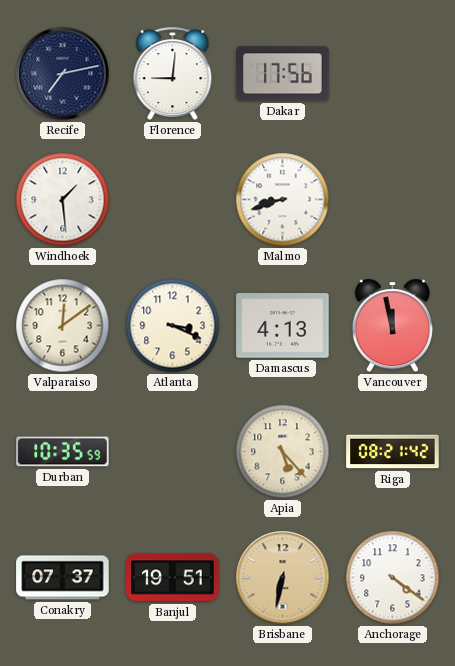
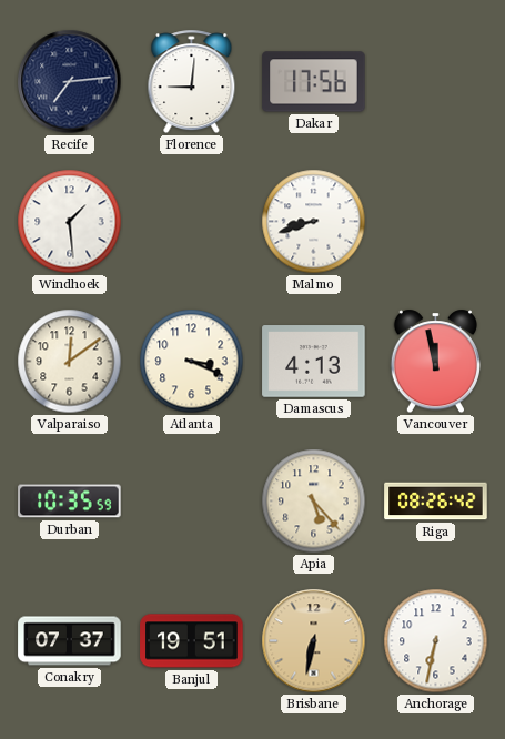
Recife: 7:13 -> 7:14 (70, 82)
Riga: 08:21 -> 08:26 (436, 502)
Anchorage: 4:21 -> 6:32 (436, 641)
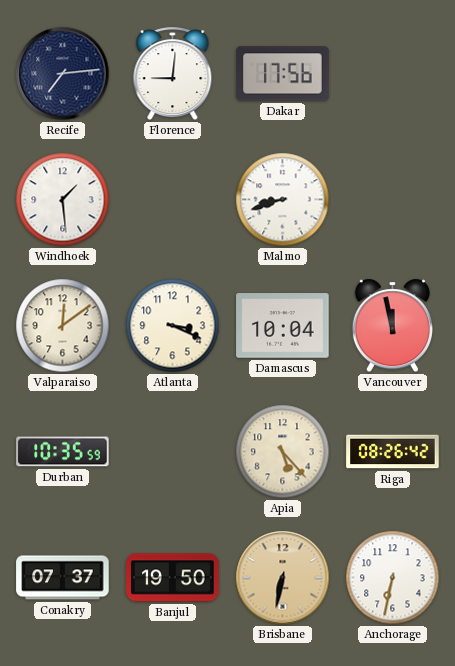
Damascus: 4:13 -> 10:04 (283, 326)
Banjul: 19:51 -> 19:50 (173, 578)
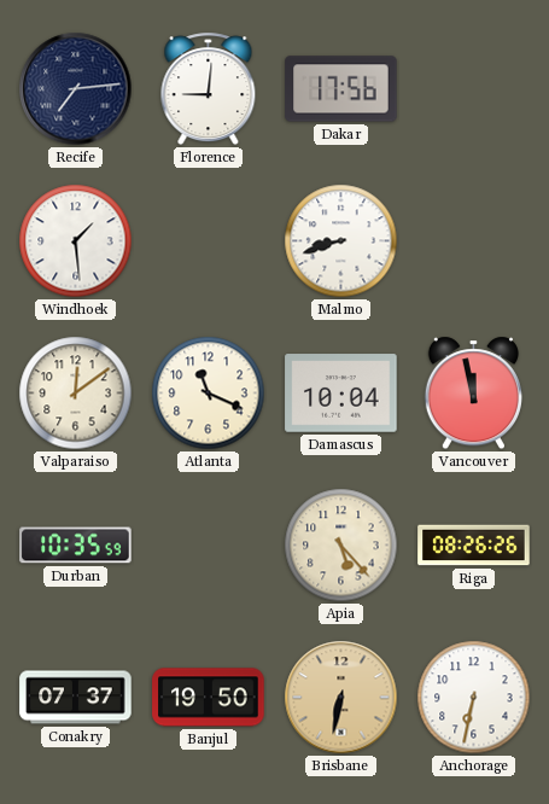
Atlanta: 3:19 -> 11:19 (209, 394)
Riga: 08:26:42 -> 08:26:26 (474, 546)
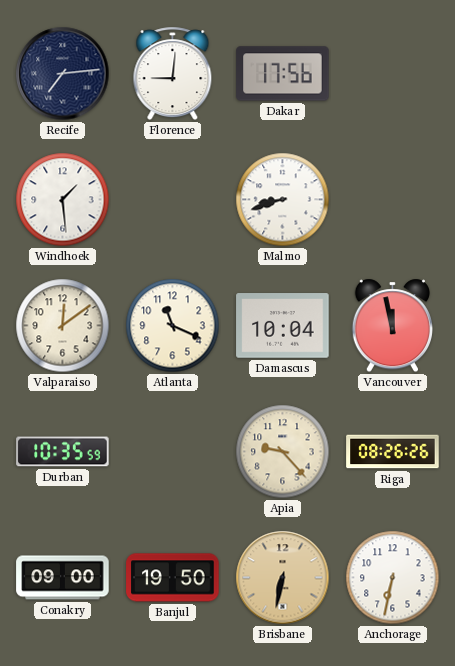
Apia: 5:23 -> 9:23 (283, 452)
Conakry: 07:37 -> 09:00 (63, 578)
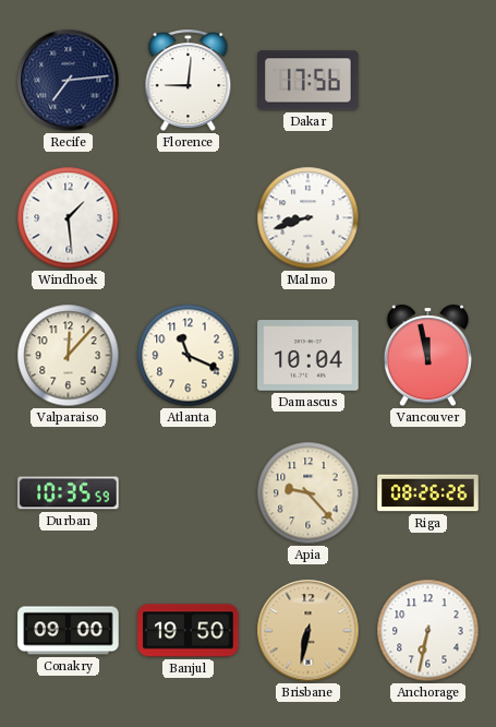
Valparaiso: 12:09 -> 12:07 (69, 356)
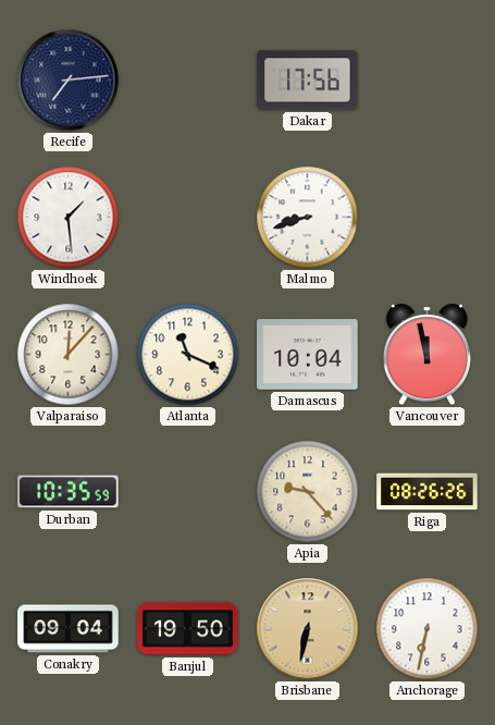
Florence: 9:01 -> none (189, 81)
Conakry: 09:00 -> 09:04 (69, 629)
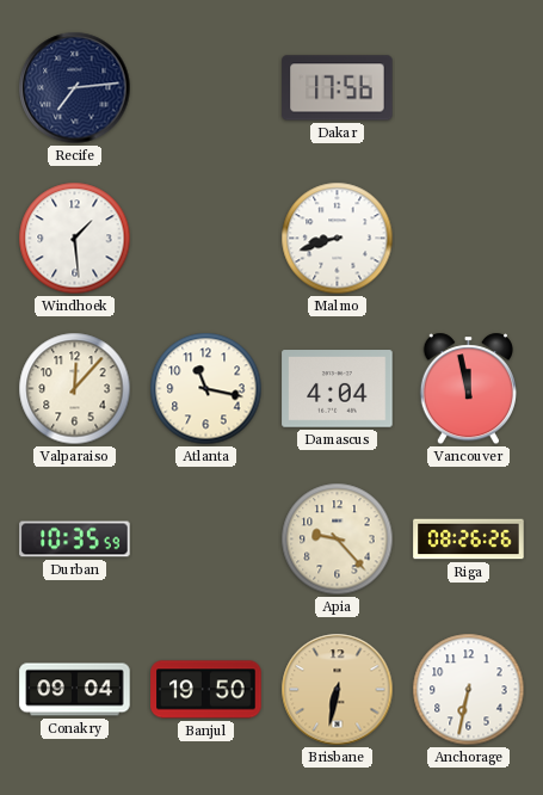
Atlanta: 11:19 -> 11:17 (206, 389)
Damascus: 10:04 -> 4:04 (338, 389)
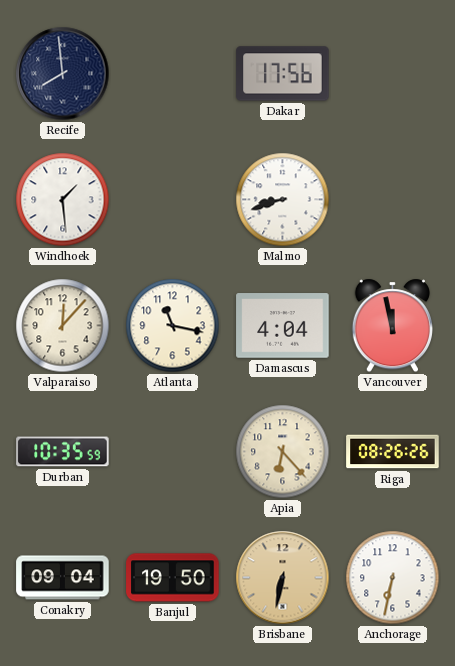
Recife: 7:14 -> 7:59 (63, 74)
Apia: 9:23 -> 6:23 (283, 452)
